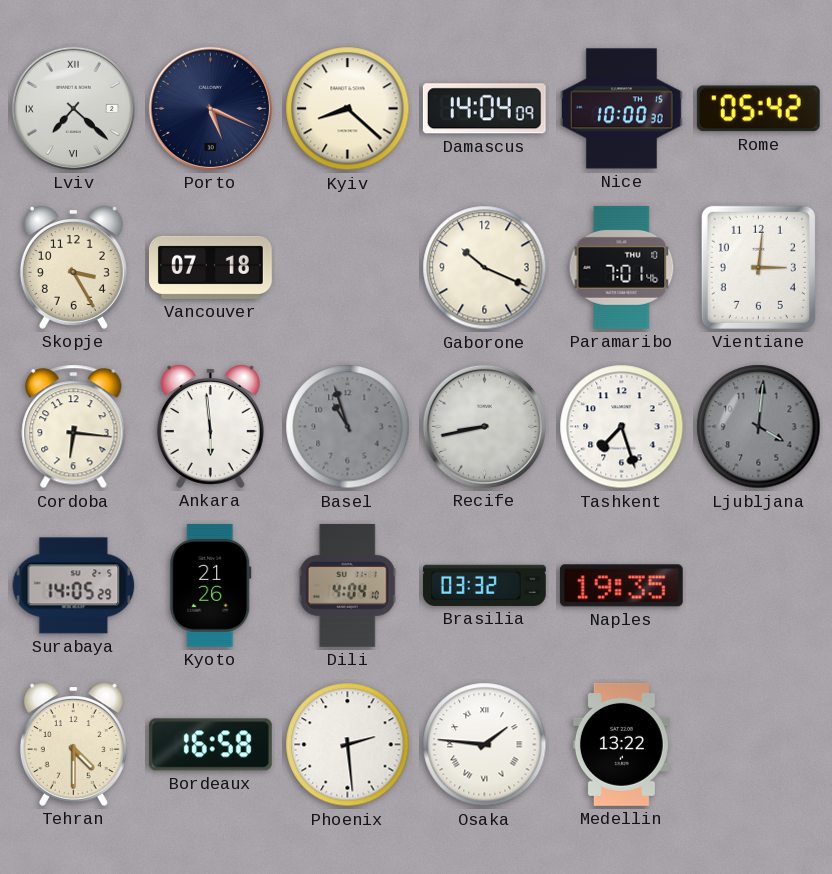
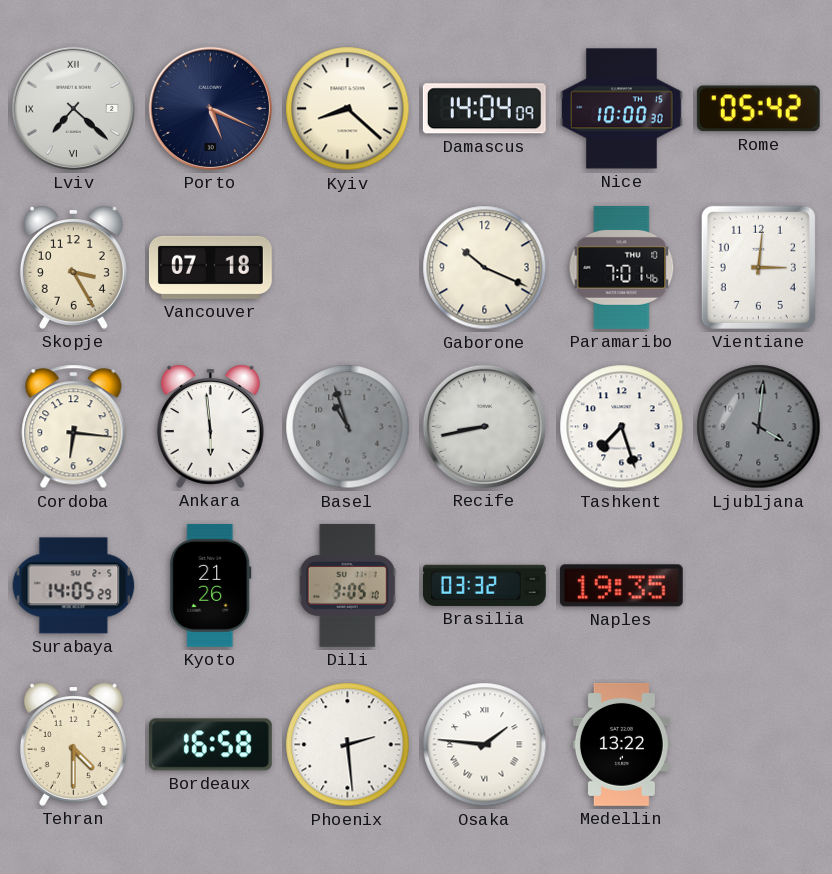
Dili: 4:04 -> 3:05 (347, 585)
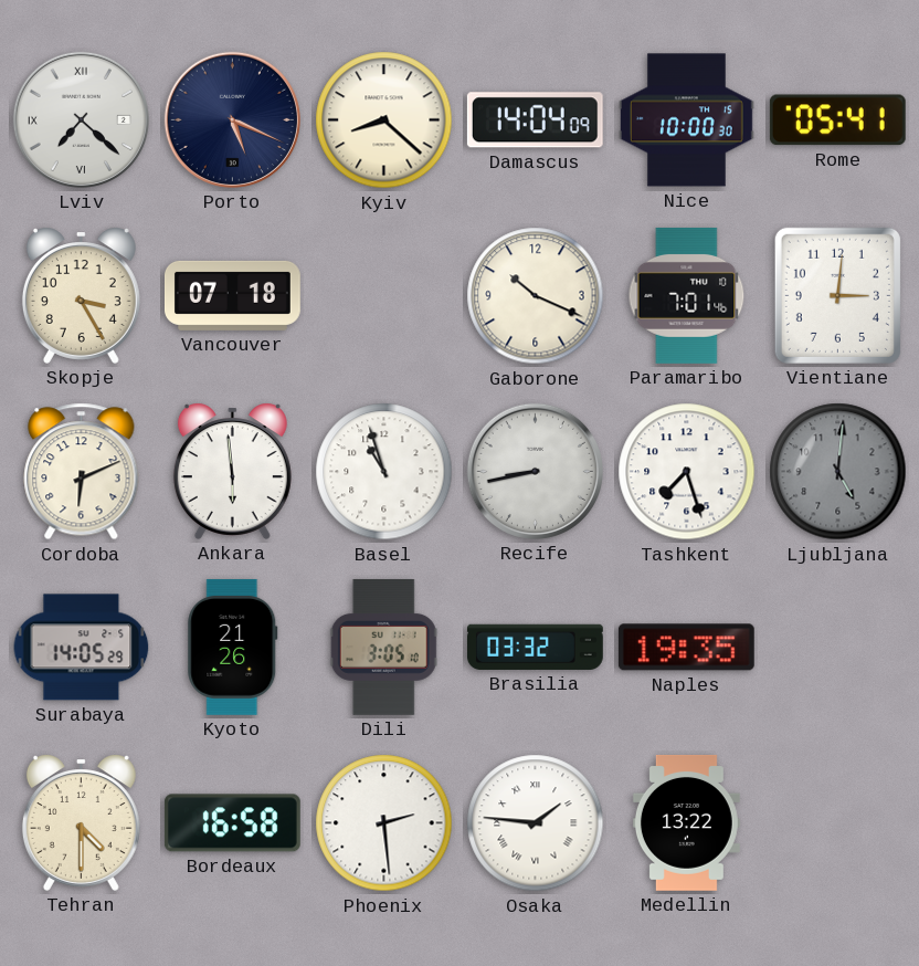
Rome: 05:42 -> 05:41 (837, 120)
Cordoba: 6:16 -> 6:11 (82, 472)
Basel dial: grey -> white (384, 472)
Ljubljana: 4:01 -> 5:01 (838, 472)
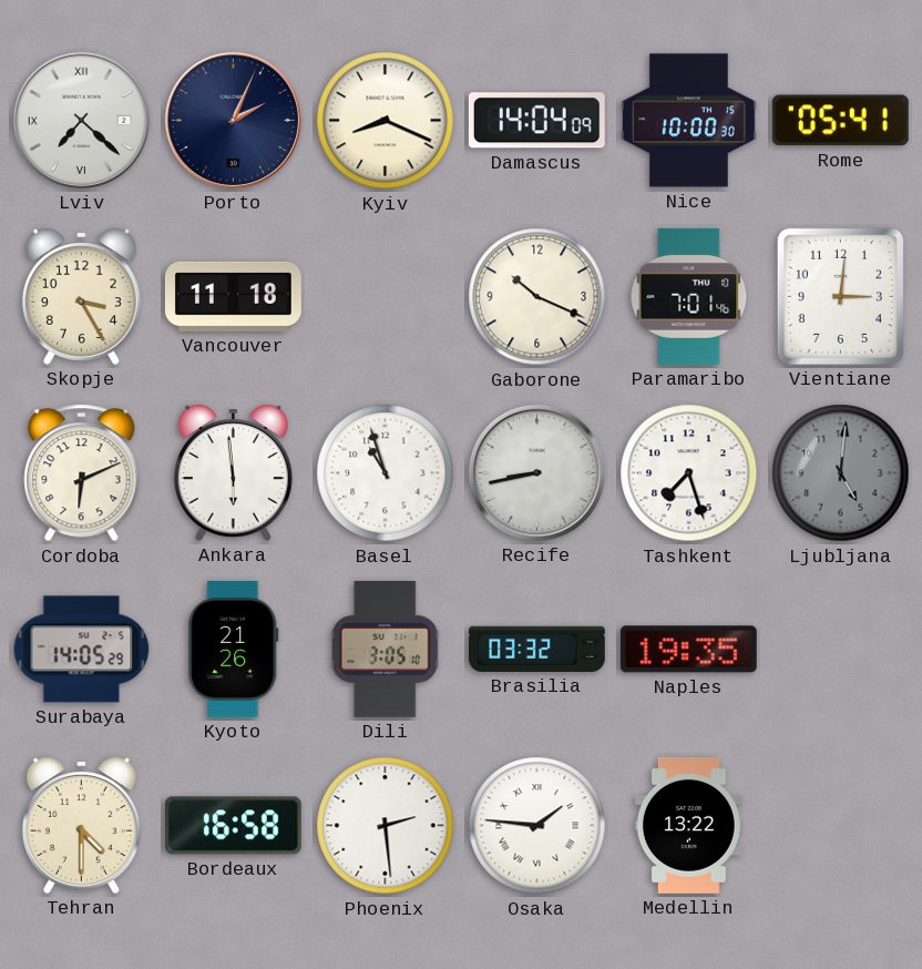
Porto: 5:19 -> 2:04 (233, 120)
Kyiv: 8:22 -> 8:19 (386, 121)
Vancouver: 07:18 -> 11:18 (233, 296)
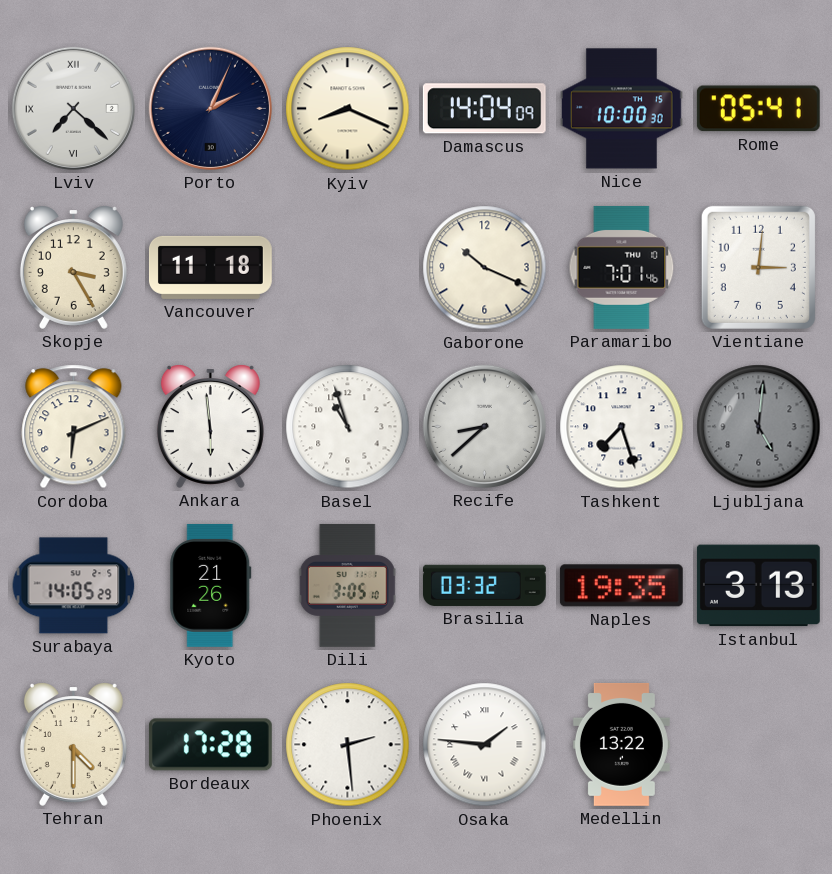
Recife: 8:43 -> 8:38 (484, 426)
Istanbul: none -> 3:13 (758, 586)
Bordeaux: 16:58 -> 17:28 (210, 745)
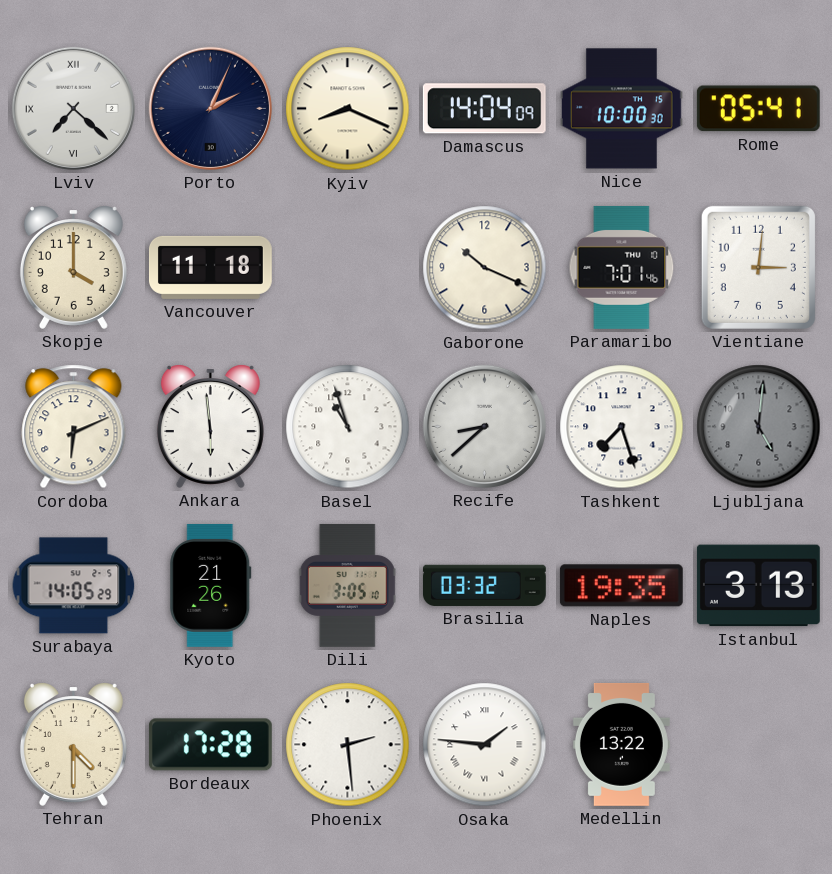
Skopje: 3:25 -> 4:00 (73, 267)
